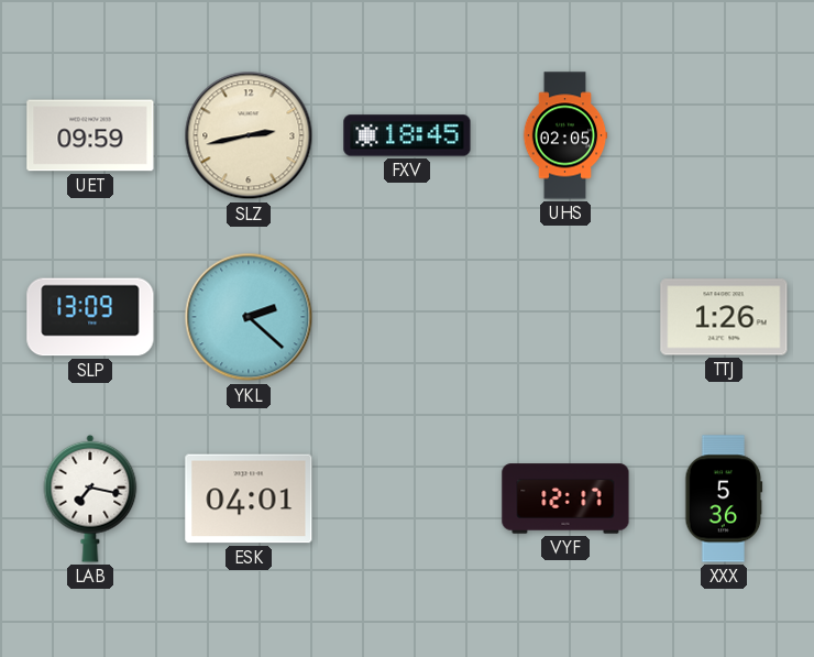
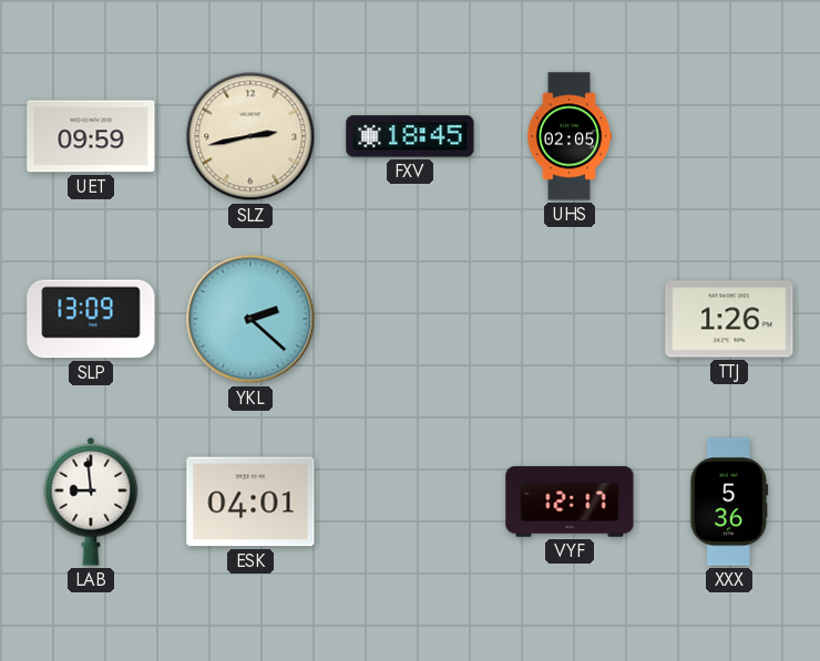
LAB: 7:17 -> 8:59 (91, 502)
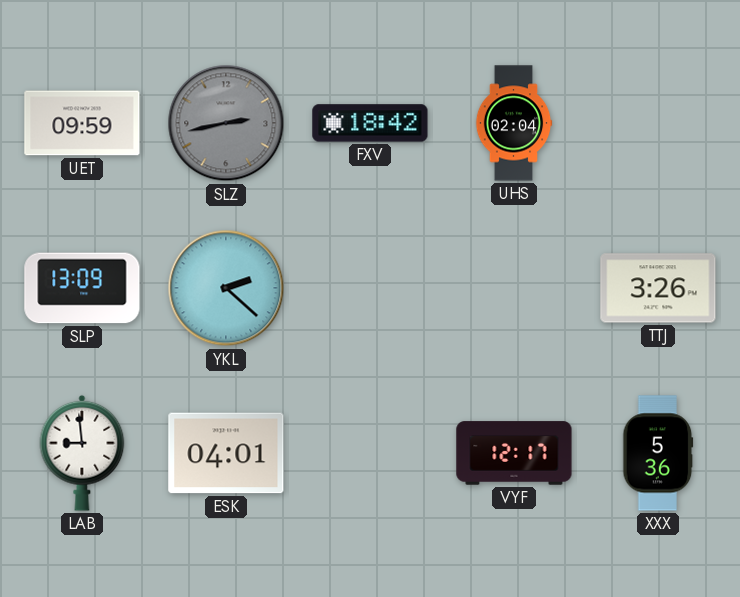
SLZ dial: cream -> grey (226, 123)
FXV: 18:45 -> 18:42 (370, 123)
UHS: 02:05 -> 02:04 (514, 123)
TTJ: 1:26 -> 3:26 (658, 288)
